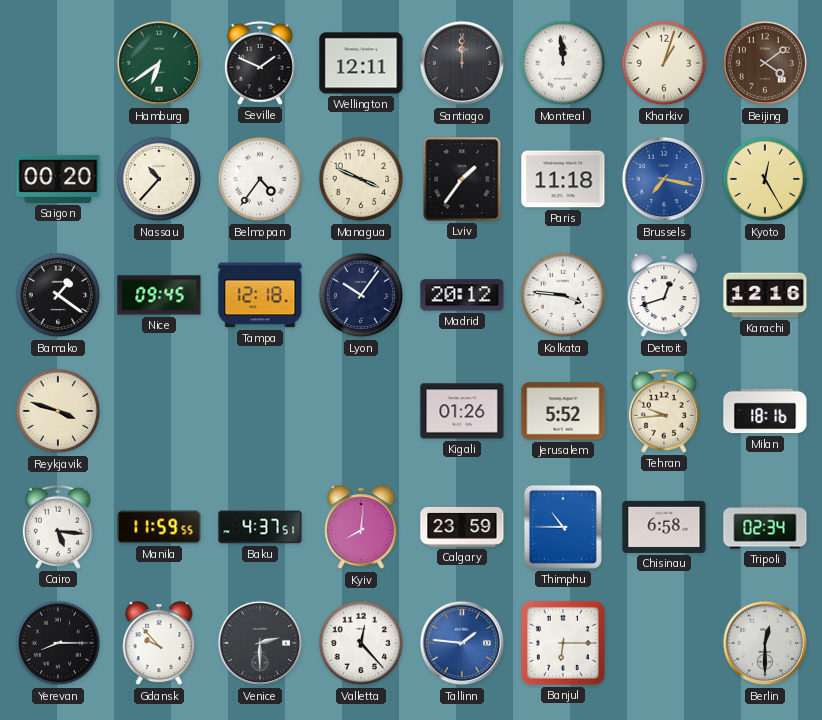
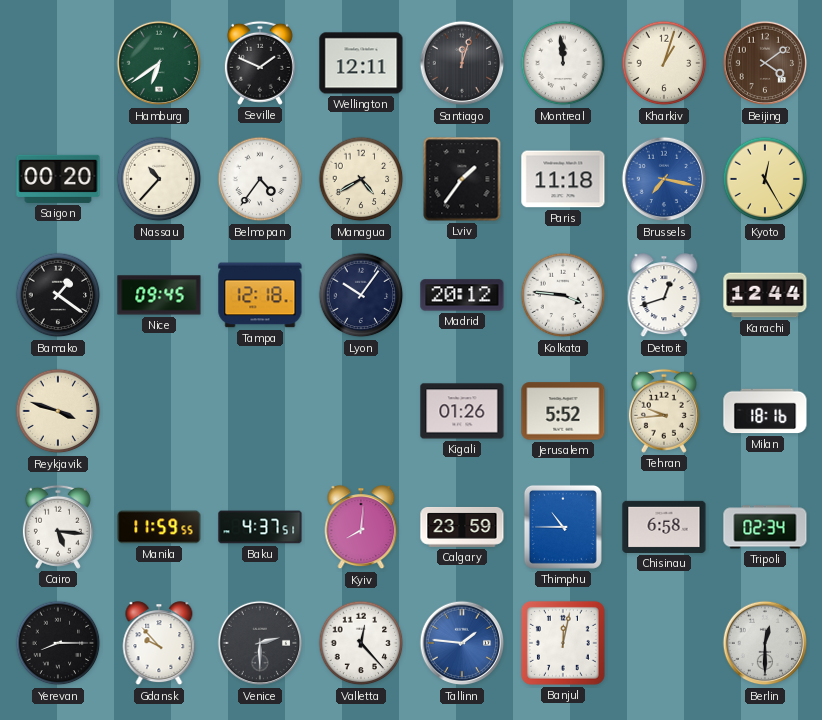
Santiago: 12:00 -> 12:03 (462, 63)
Managua: 3:49 -> 4:40 (361, 179)
Karachi: 12:16 -> 12:44 (765, 295)
Banjul: 6:15 -> 12:02 (563, 643)
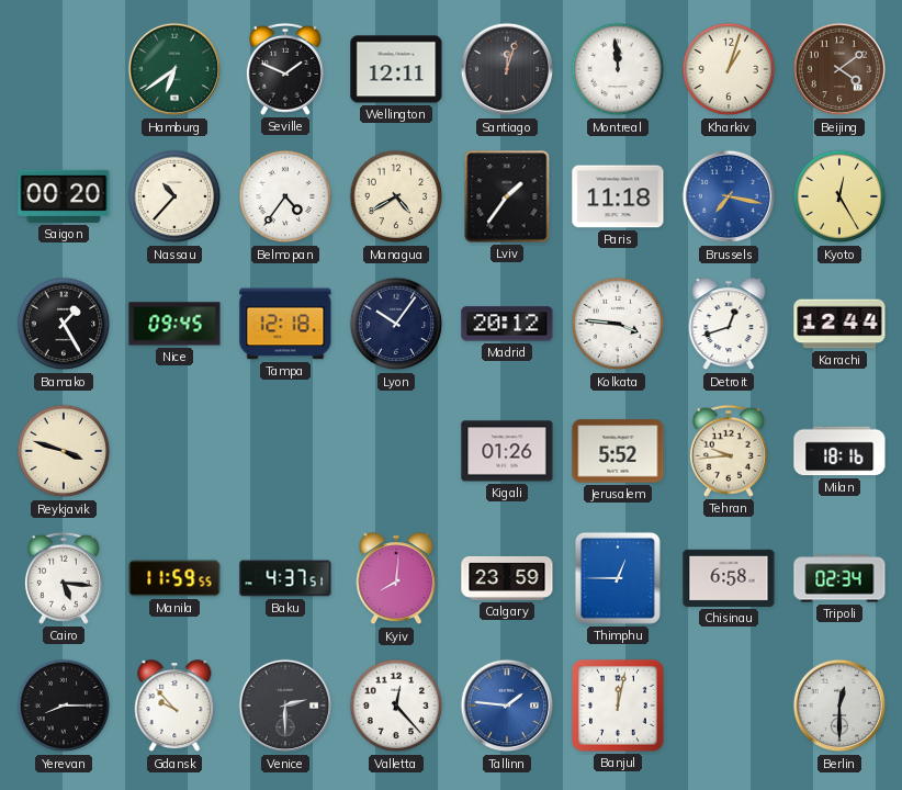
Bamako: 1:21 -> 1:25 (64, 324)
Thimphu: 10:45 -> 12:45 (618, 578)
